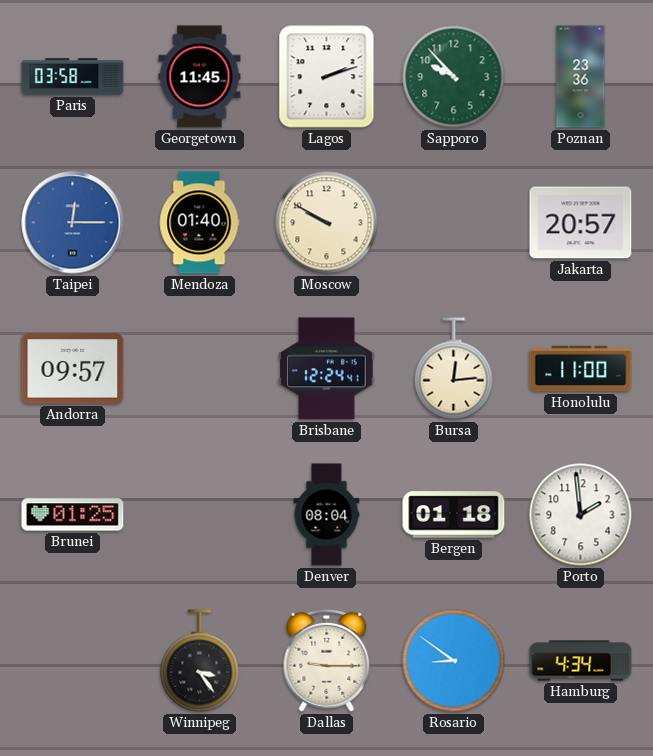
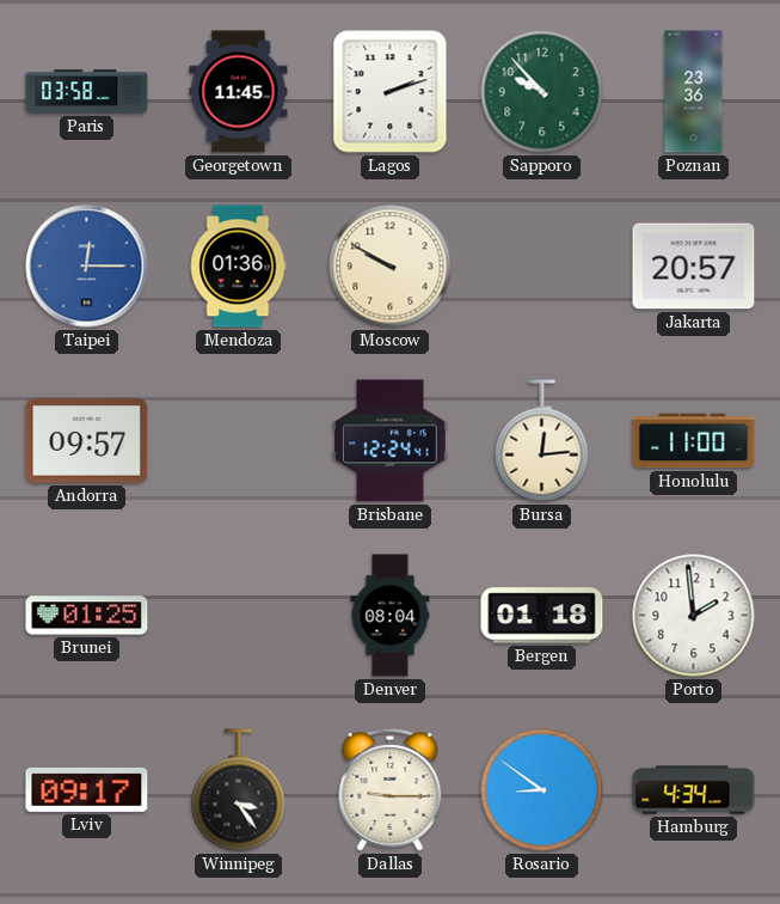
Mendoza: 01:40 -> 01:36 (238, 267)
Lviv: none -> 09:17 (87, 789)
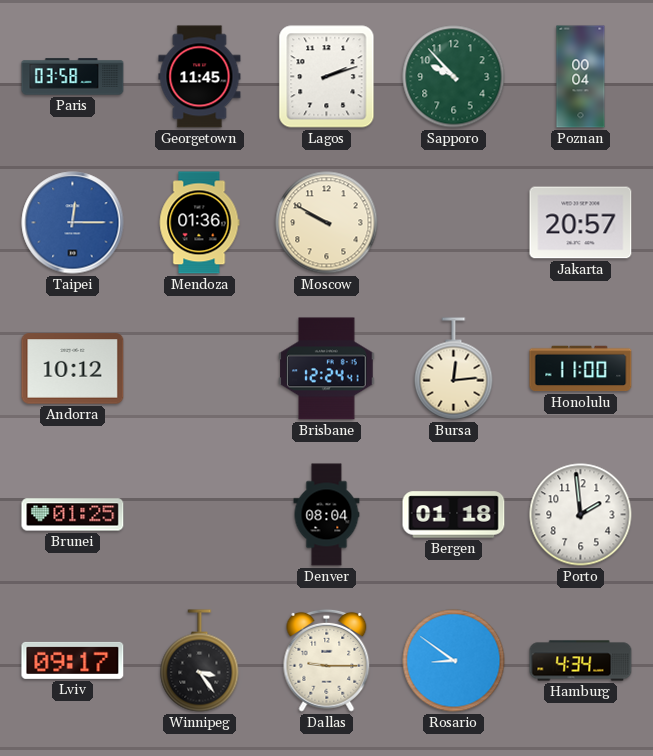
Poznan: 23:36 -> 00:04 (581, 77)
Andorra: 09:57 -> 10:12 (73, 369)
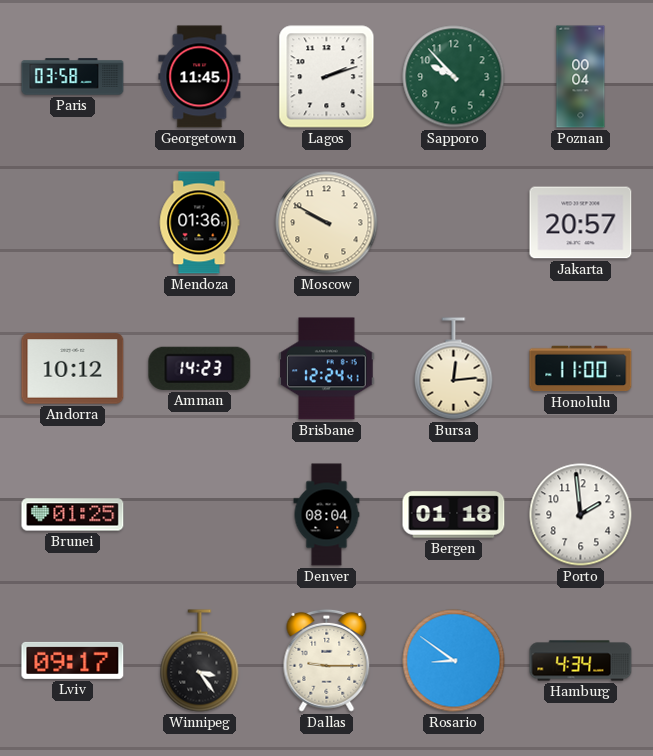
Taipei: 12:15 -> none (73, 223)
Amman: none -> 14:23 (200, 368)
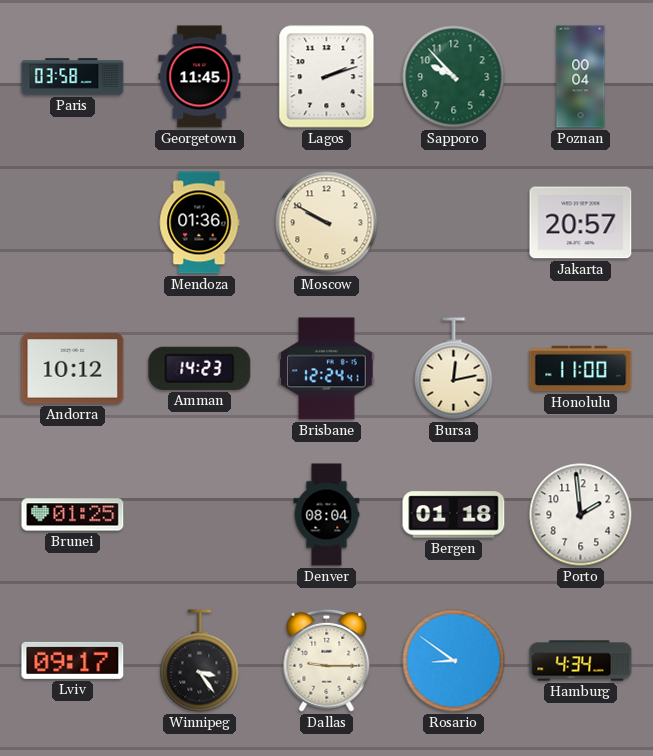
Bursa: 12:14 -> 12:13 (454, 369)
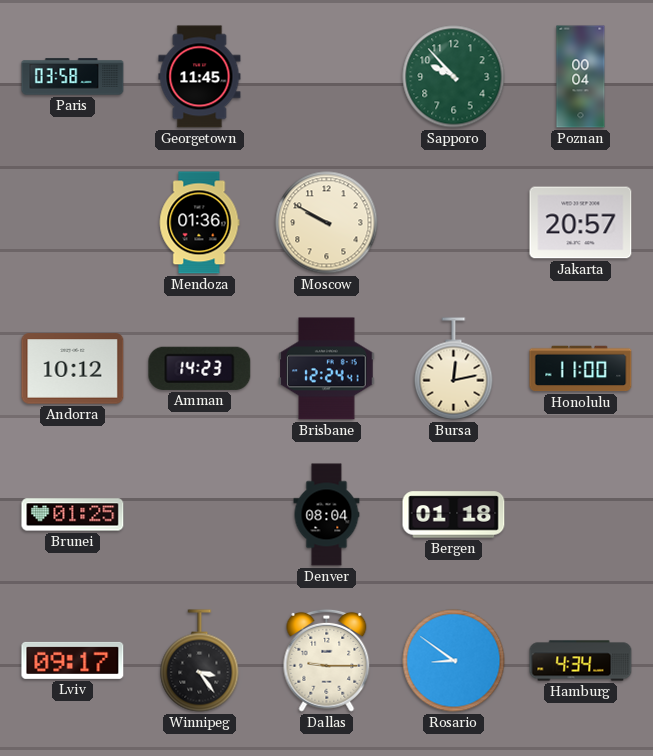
Lagos: 2:12 -> none (327, 77)
Porto: 1:59 -> none (581, 515)
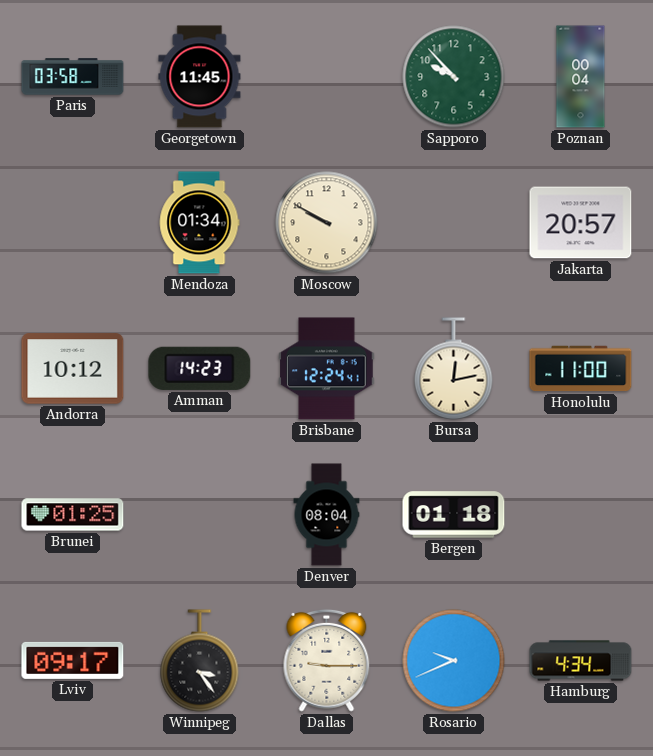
Mendoza: 01:36 -> 01:34 (199, 223)
Rosario: 8:51 -> 9:41 (454, 661)
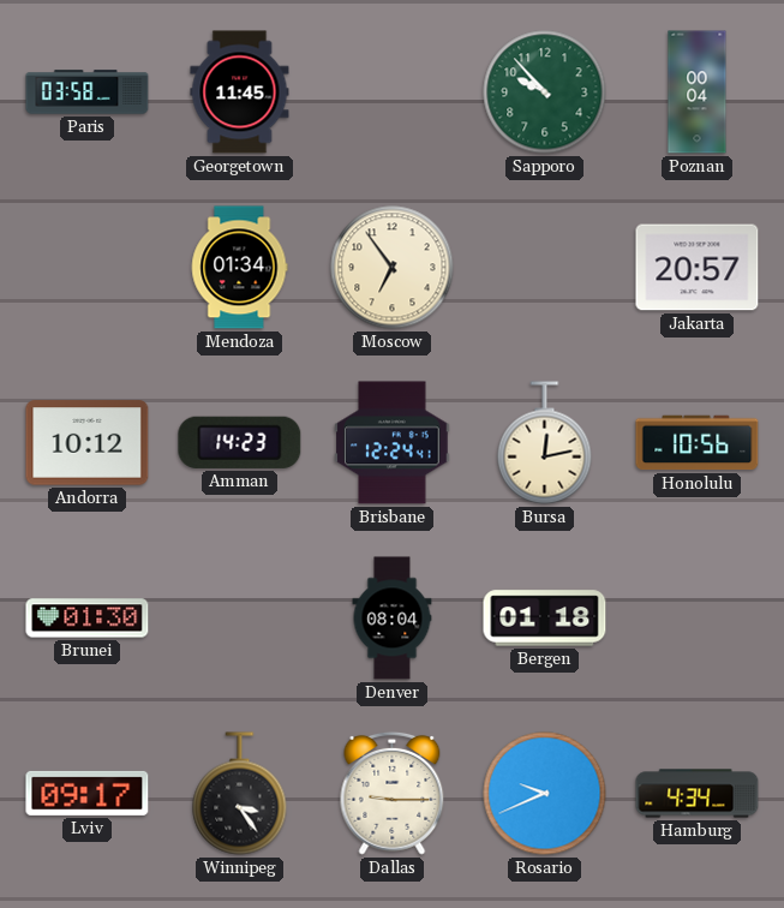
Moscow: 9:50 -> 6:54 (393, 268)
Honolulu: 11:00 -> 10:56 (698, 443)
Brunei: 01:25 -> 01:30 (88, 619)
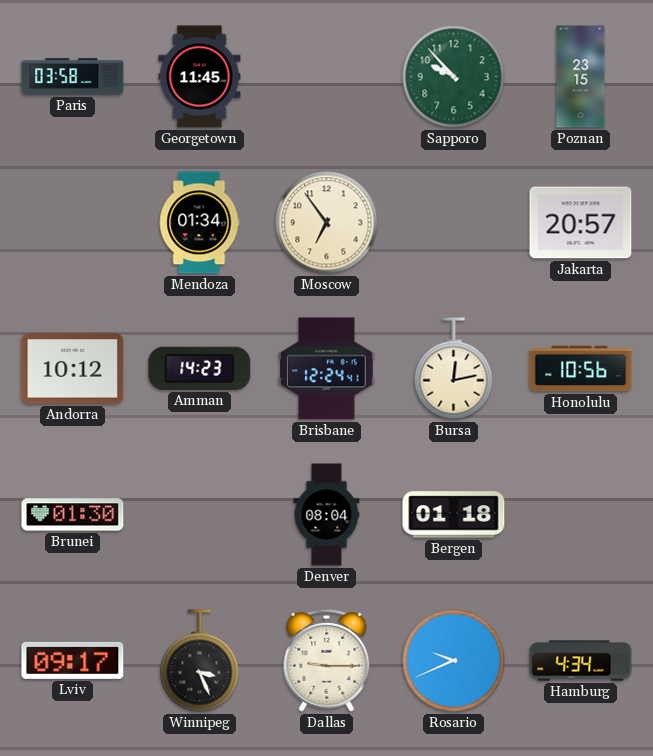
Poznan: 00:04 -> 23:15 (581, 77)
Winnipeg: 3:24 -> 3:26 (200, 661)
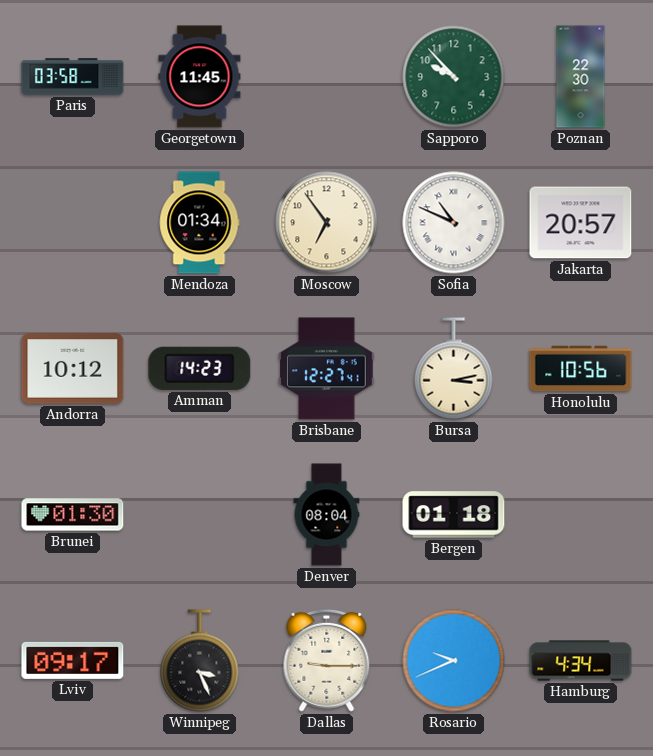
Poznan: 23:15 -> 22:30 (581, 77)
Sofia: none -> 10:49 (454, 223)
Brisbane: 12:24 -> 12:27 (327, 369)
Bursa: 12:13 -> 3:13 (454, 369)
